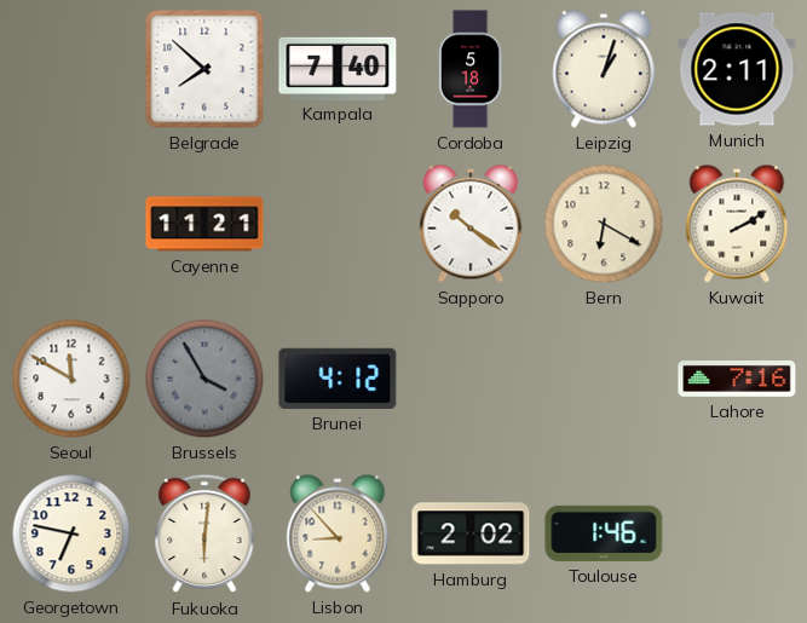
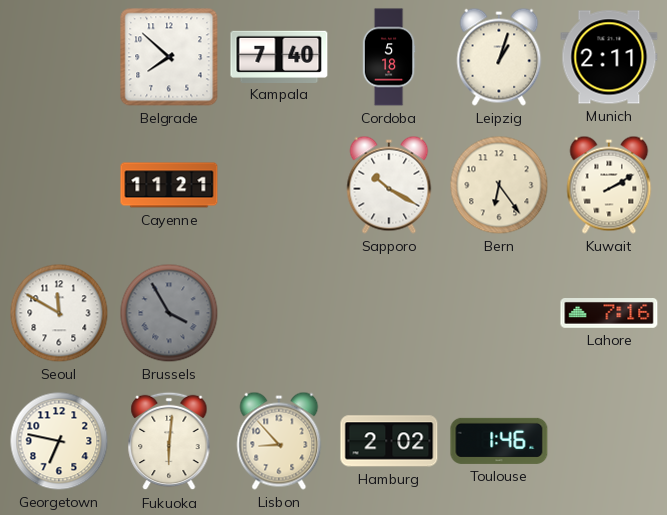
Sapporo: 10:21 -> 10:20 (389, 185)
Bern: 6:20 -> 6:24 (499, 185)
Brunei: 4:12 -> none (338, 379)
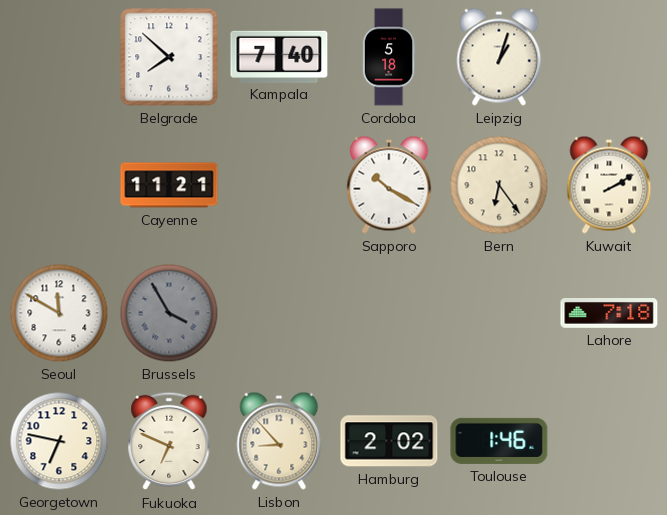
Munich: 2:11 -> none (609, 57)
Lahore: 7:16 -> 7:18 (609, 314)
Fukuoka: 6:01 -> 6:49 (169, 441)
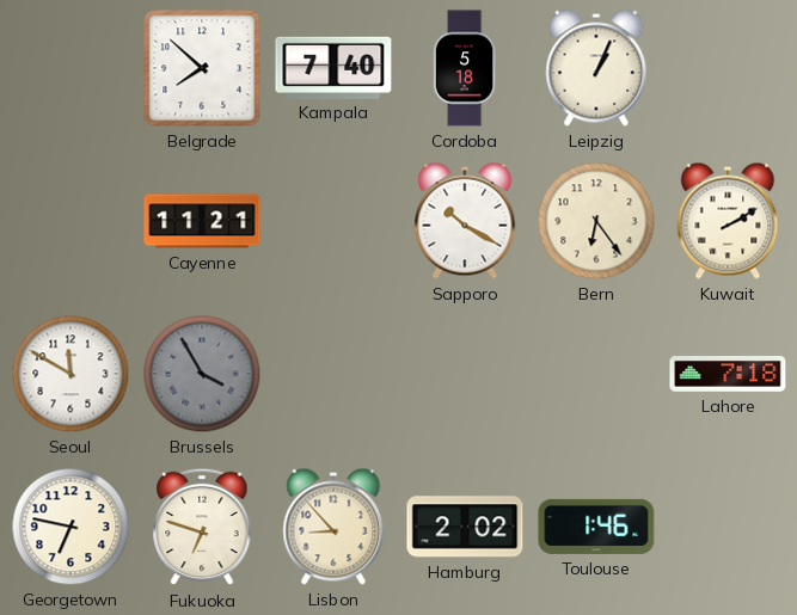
Leipzig: 1:03 -> 1:04 (596, 68)
Fukuoka: 6:49 -> 6:48 (202, 527)
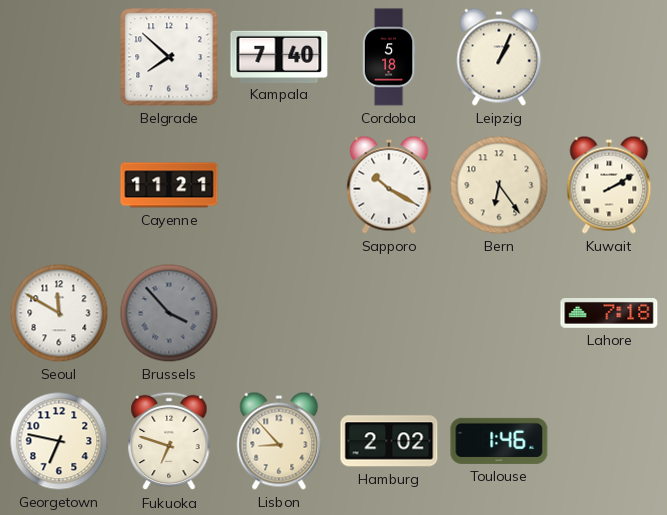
Brussels: 3:55 -> 3:53 (169, 313)
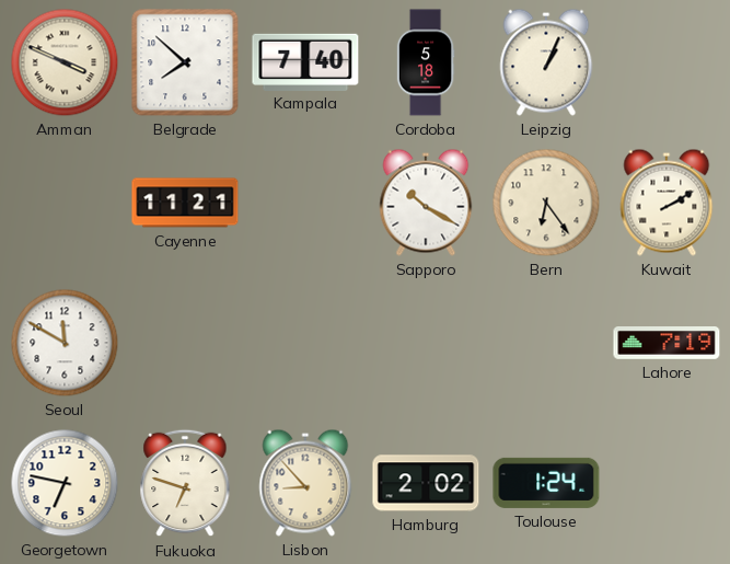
Amman: none -> 3:49 (65, 62)
Brussels: 3:53 -> none (169, 313)
Lahore: 7:18 -> 7:19 (667, 344)
Toulouse: 1:46 -> 1:24 (546, 483)
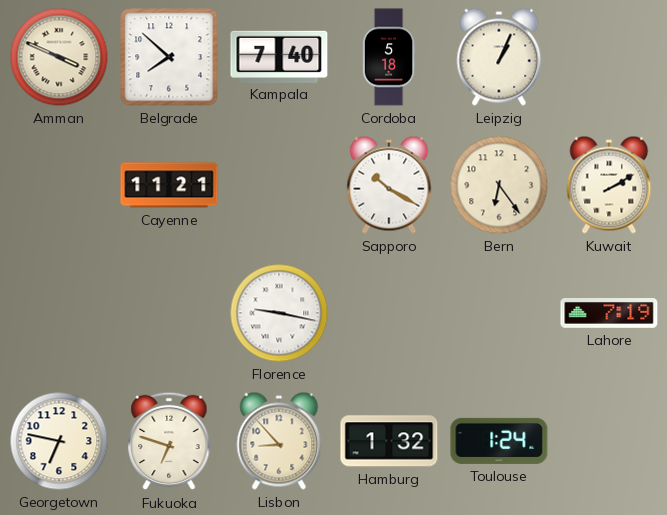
Seoul: 11:50 -> none (65, 343)
Florence: none -> 9:17 (279, 313)
Hamburg: 2:02 -> 1:32 (389, 441)
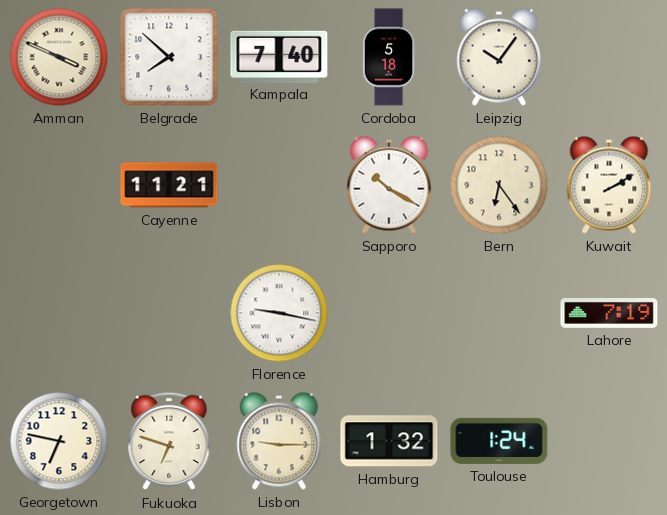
Leipzig: 1:04 -> 10:06 (499, 57)
Lisbon: 8:53 -> 9:15 (279, 441)
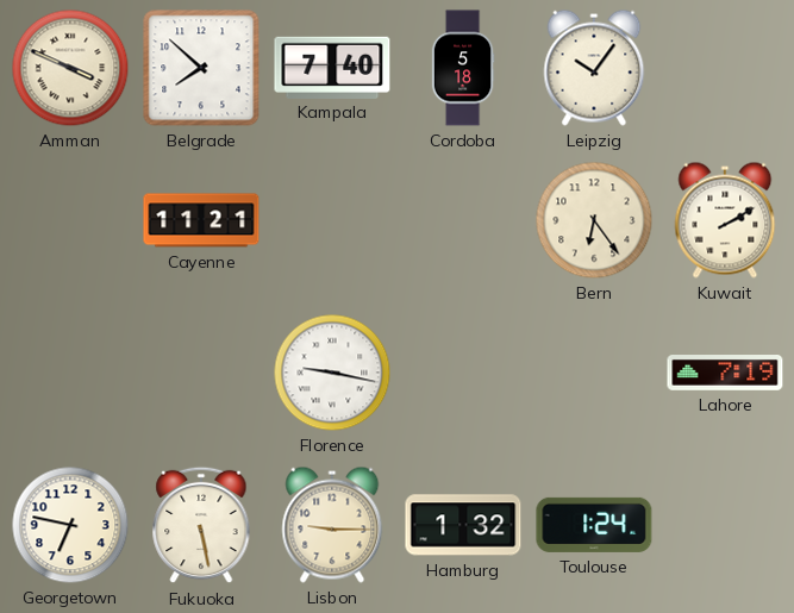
Sapporo: 10:20 -> none (389, 185)
Fukuoka: 6:48 -> 5:28 (201, 525)
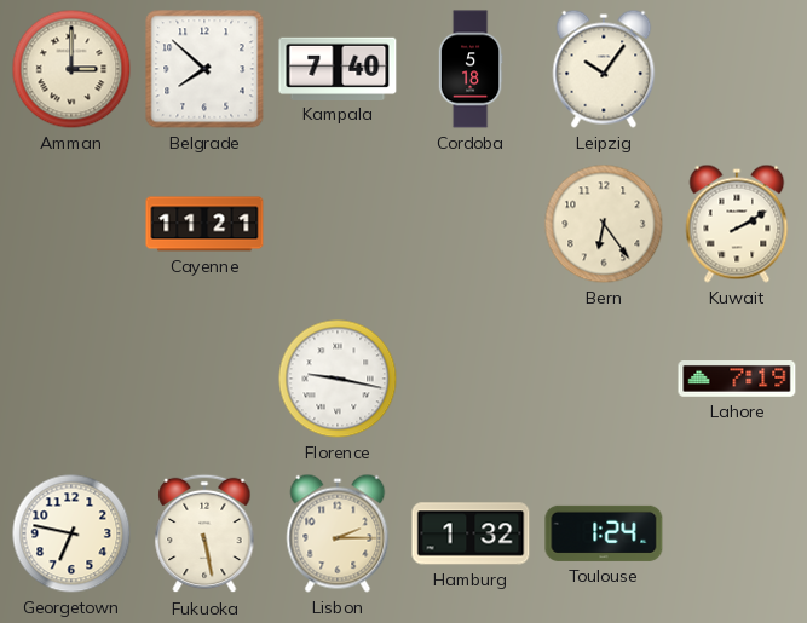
Amman: 3:49 -> 3:00 (71, 69)
Lisbon: 9:15 -> 2:15 (338, 533)
